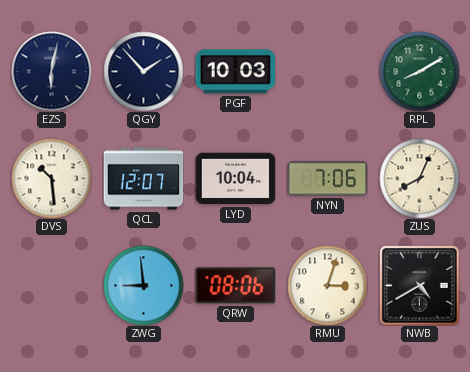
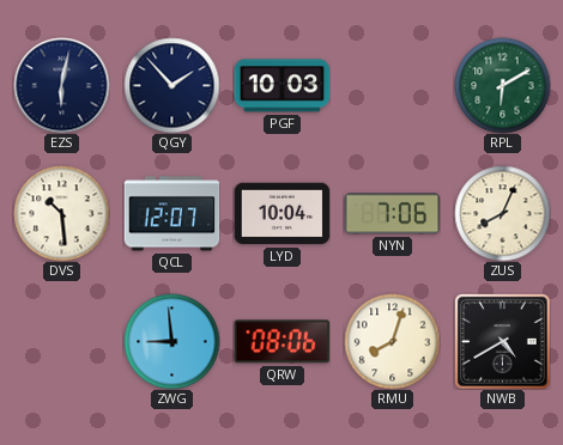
RPL: 8:10 -> 6:10 (502, 85)
RMU: 3:03 -> 8:03 (392, 341)
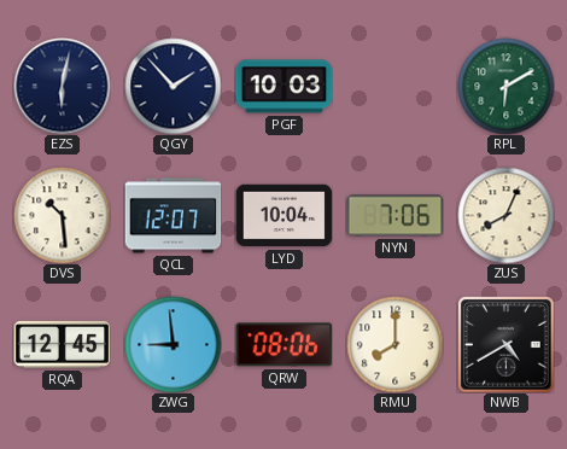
RQA: none -> 12:45 (62, 344)
RMU: 8:03 -> 8:00 (394, 344)
